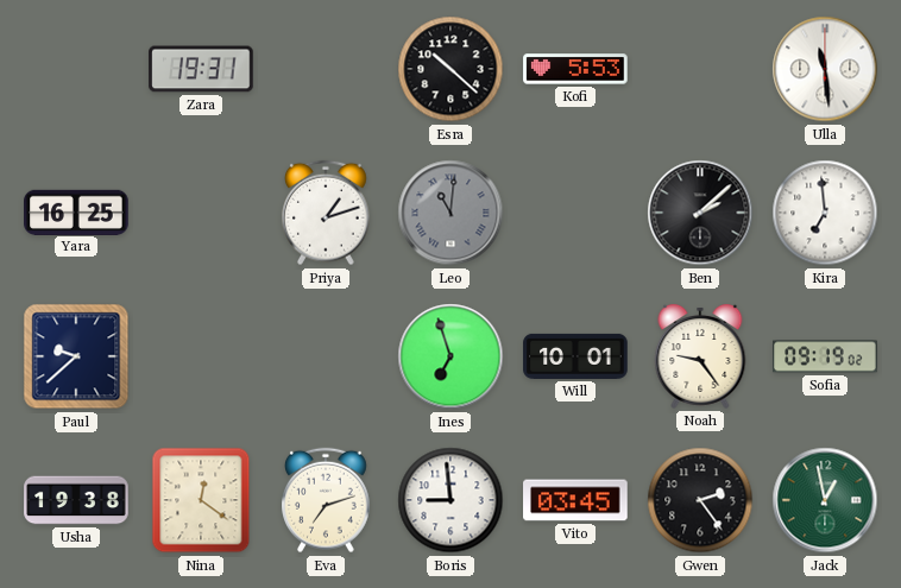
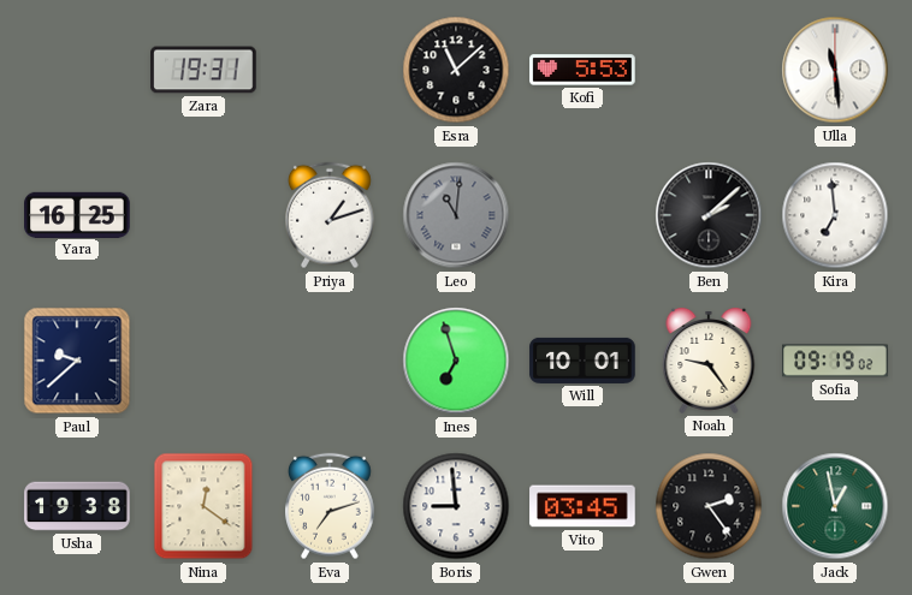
Esra: 10:22 -> 11:08 (456, 70)
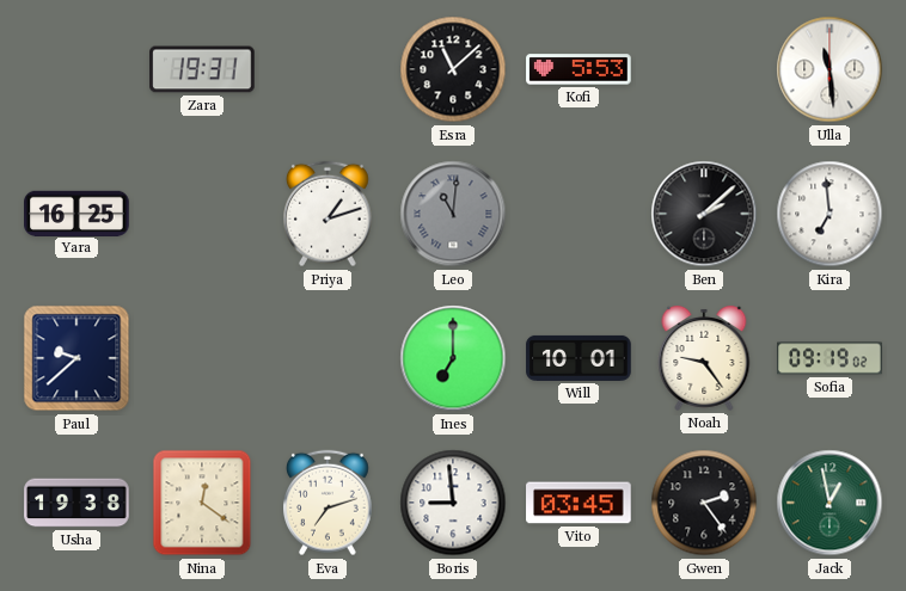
Ines: 6:57 -> 7:00 (453, 358)
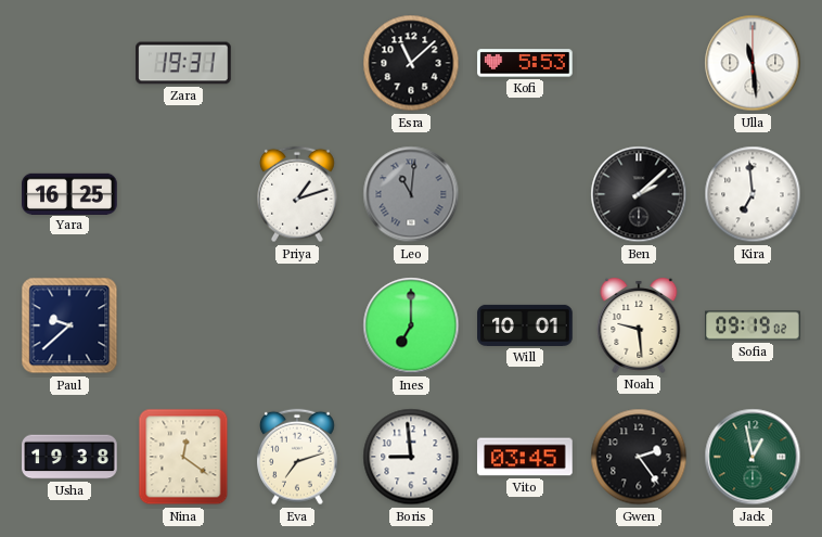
Noah: 9:24 -> 9:29 (639, 325)
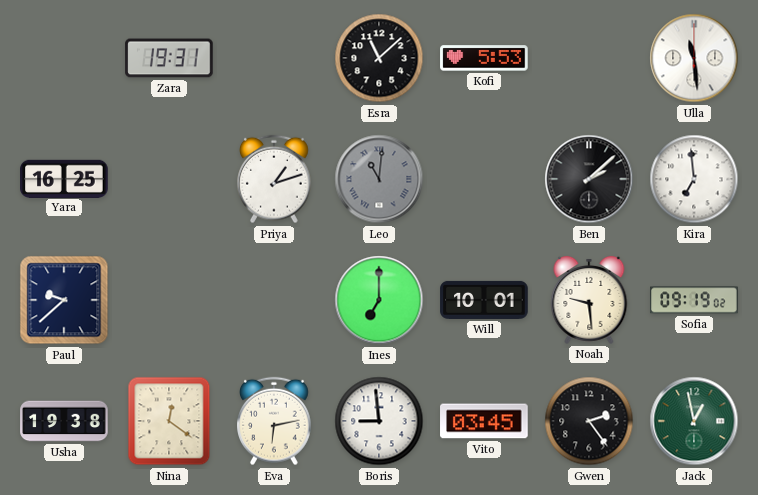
Eva: 7:12 -> 6:13 (275, 421)
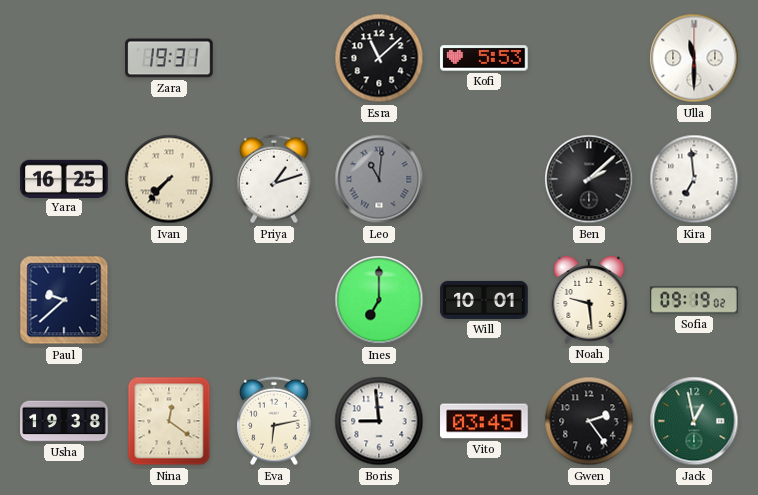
Ulla: 11:29 -> 11:30 (694, 58)
Ivan: none -> 7:37 (169, 179)
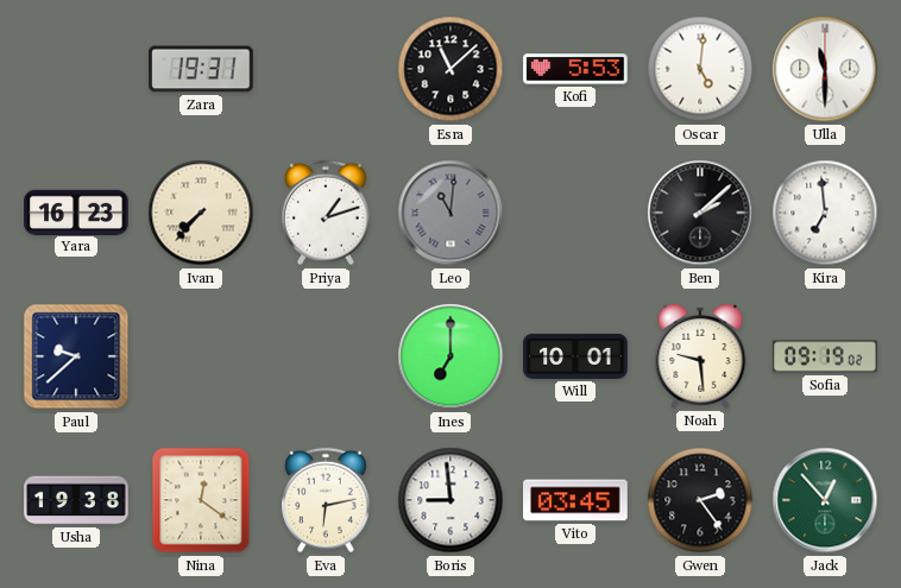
Oscar: none -> 5:01 (700, 69)
Yara: 16:25 -> 16:23 (76, 211)
Jack: 12:58 -> 12:53 (825, 500)
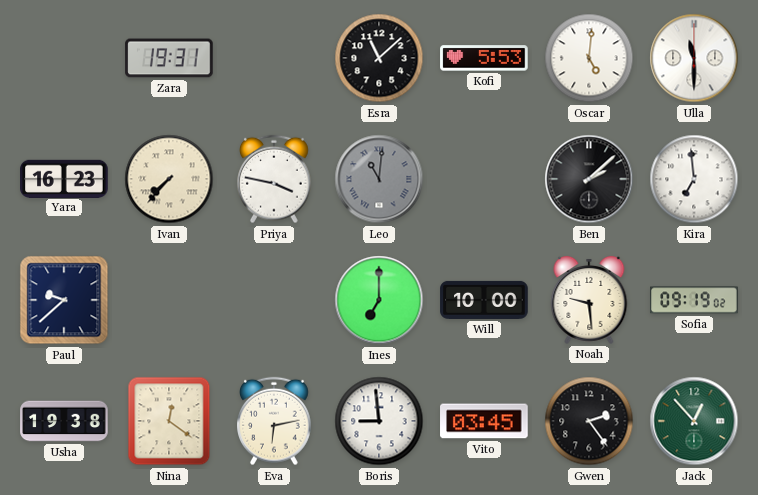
Priya: 1:12 -> 3:47 (275, 179)
Will: 10:01 -> 10:00 (484, 300)
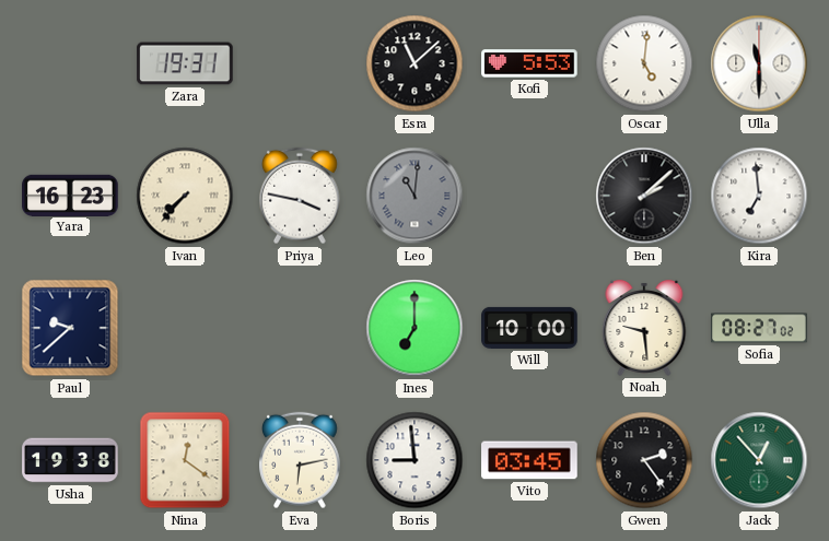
Sofia: 09:19 -> 08:27 (759, 328)
